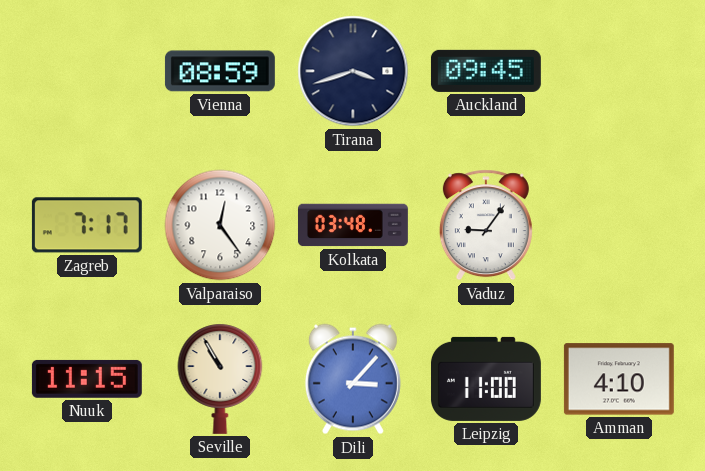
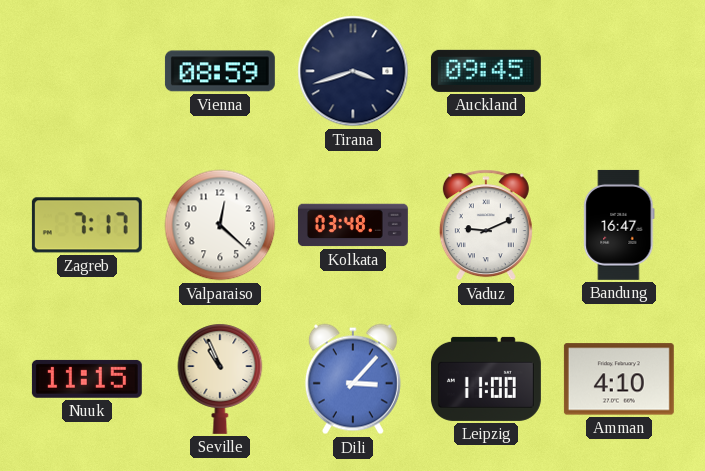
Valparaiso: 12:24 -> 12:22 (220, 225)
Vaduz: 9:06 -> 9:11 (486, 225)
Bandung: none -> 16:47 (619, 225)
Seville: 10:55 -> 10:56 (220, 379)
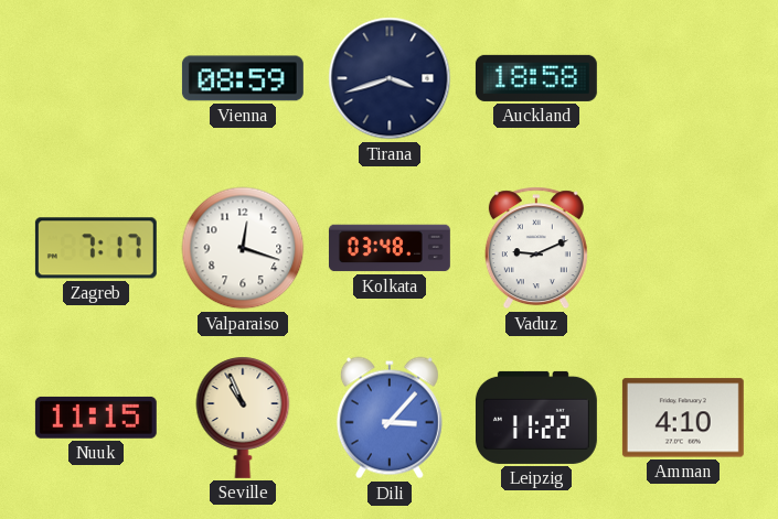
Auckland: 09:45 -> 18:58 (536, 78)
Valparaiso: 12:22 -> 12:18 (243, 248)
Bandung: 16:47 -> none (619, 225)
Leipzig: 11:00 -> 11:22 (536, 418)
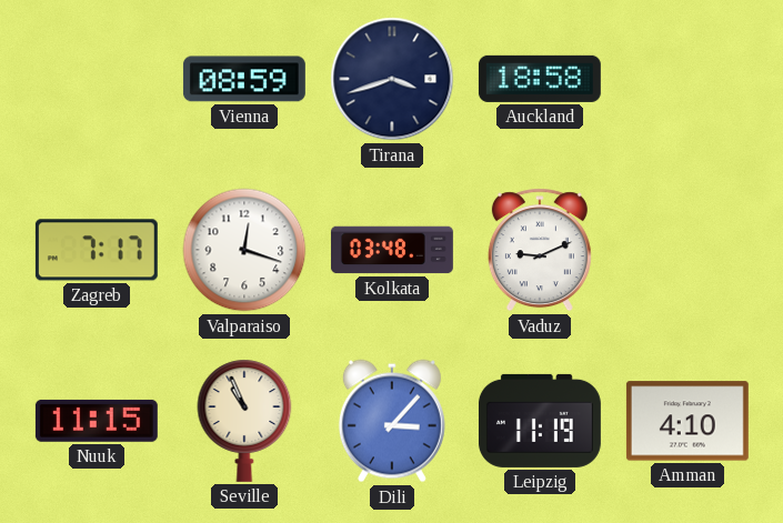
Leipzig: 11:22 -> 11:19 (540, 421)
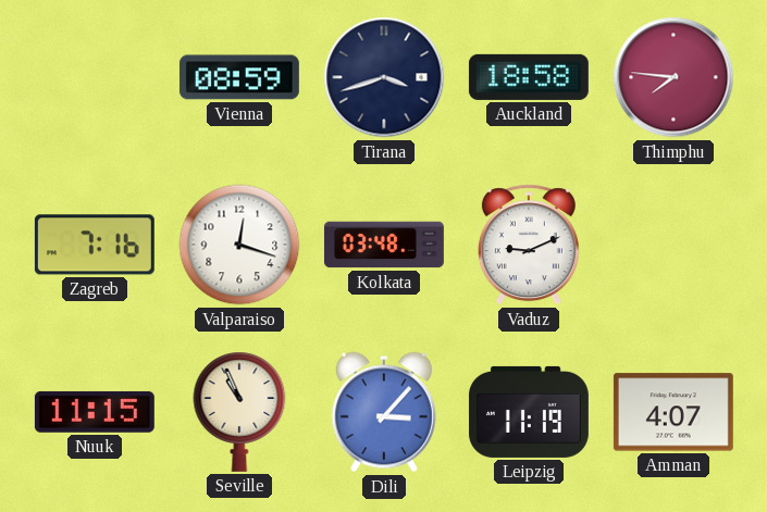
Thimphu: none -> 7:46 (673, 77)
Zagreb: 7:17 -> 7:16 (95, 245)
Amman: 4:10 -> 4:07 (673, 412)
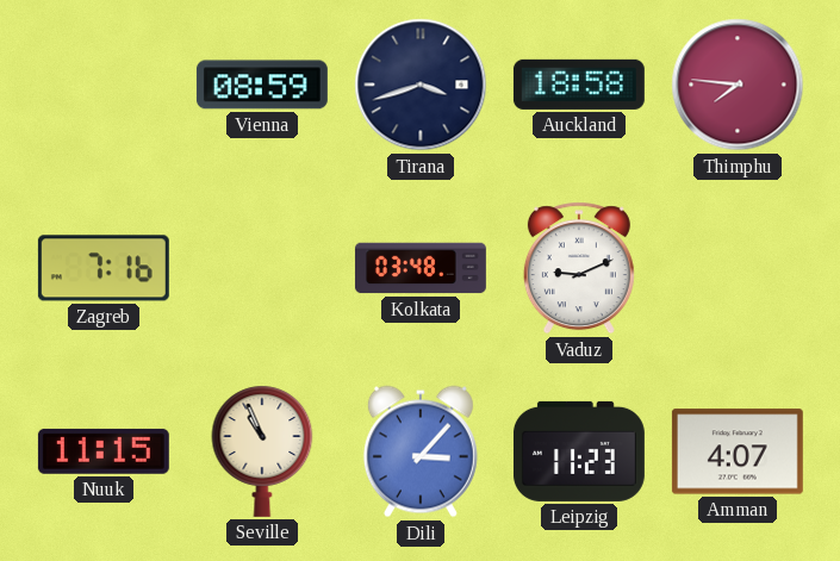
Valparaiso: 12:18 -> none (239, 245)
Leipzig: 11:19 -> 11:23 (579, 451)
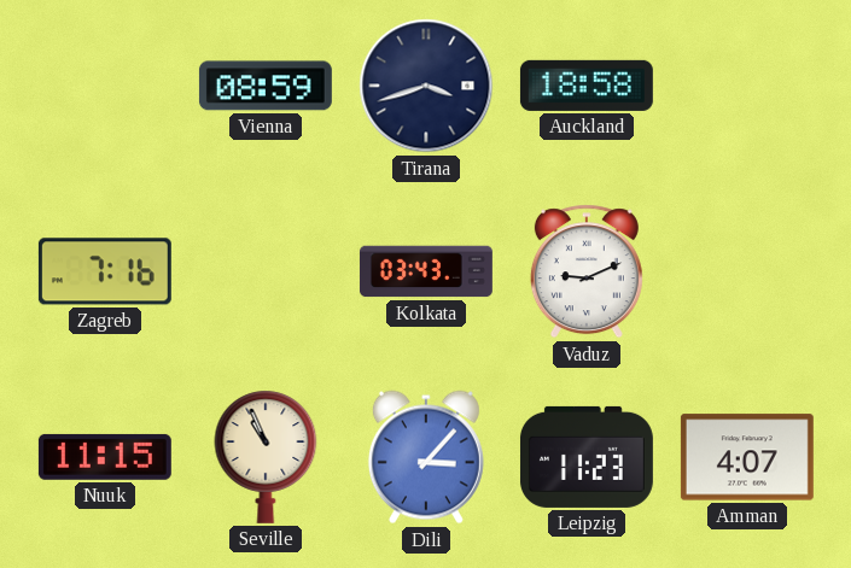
Thimphu: 7:46 -> none (738, 85)
Kolkata: 03:48 -> 03:43 (426, 271)
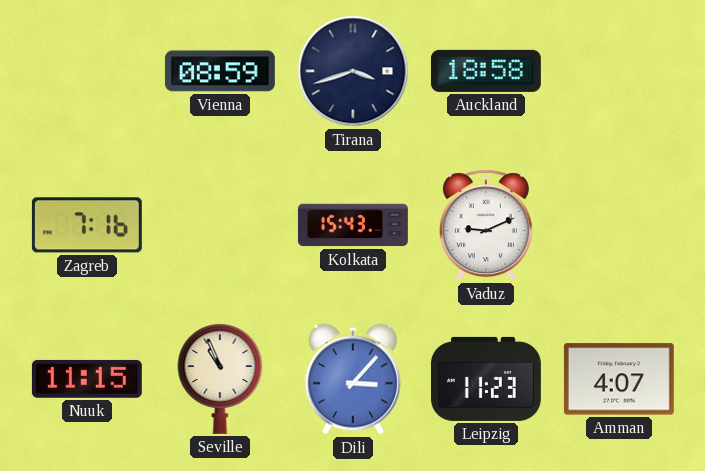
Kolkata: 03:43 -> 15:43 (353, 225)
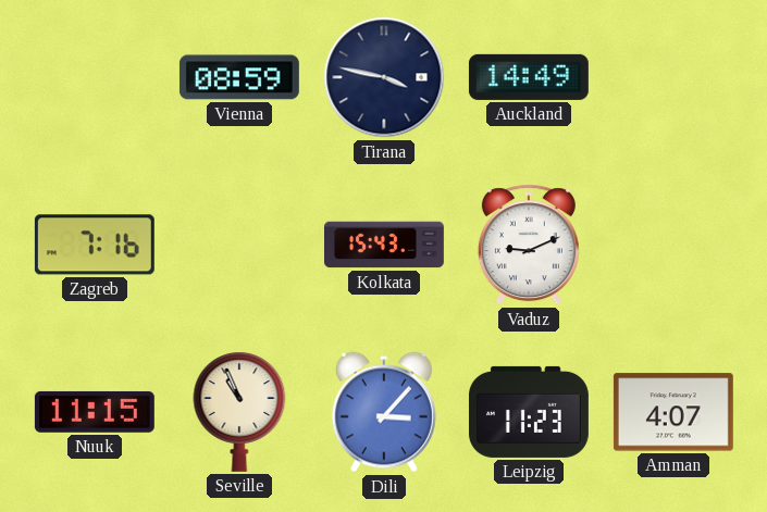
Tirana: 3:42 -> 3:47 (384, 77)
Auckland: 18:58 -> 14:49 (529, 77)
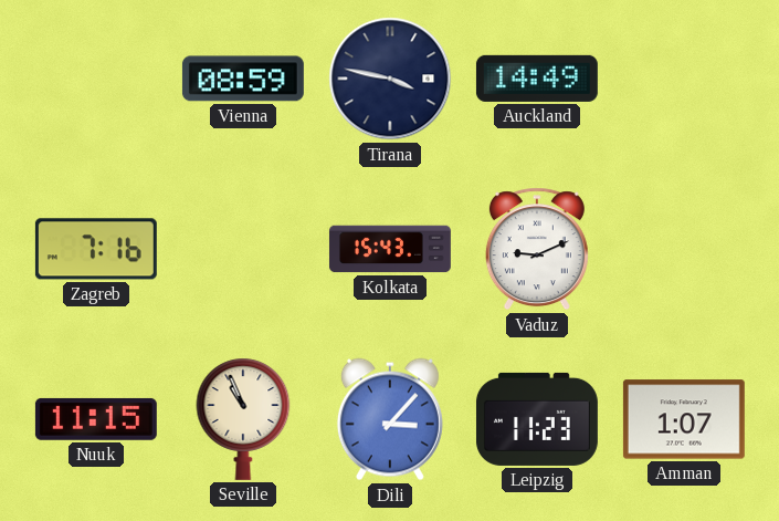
Amman: 4:07 -> 1:07 (684, 419)
